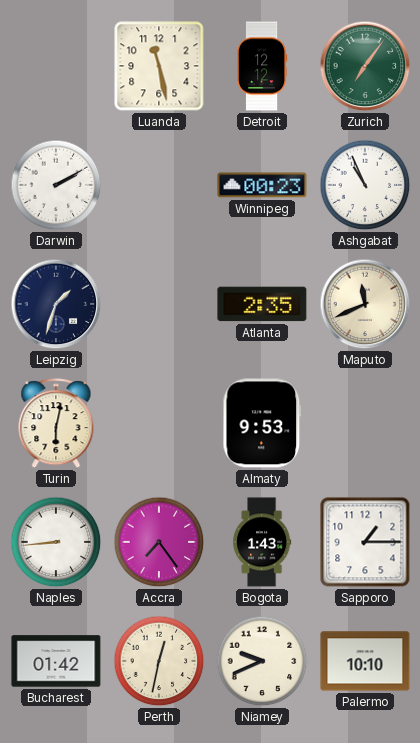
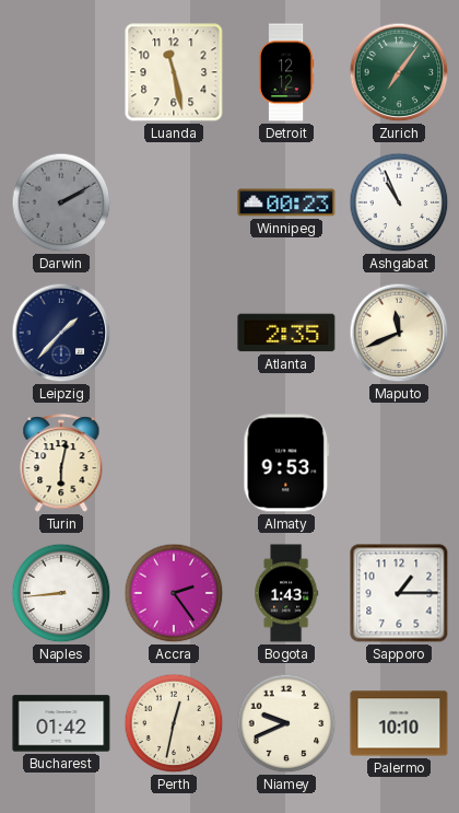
Darwin dial: white -> grey (61, 202)
Leipzig: 1:33 -> 1:37 (61, 333)
Accra: 7:24 -> 2:24 (174, 593)
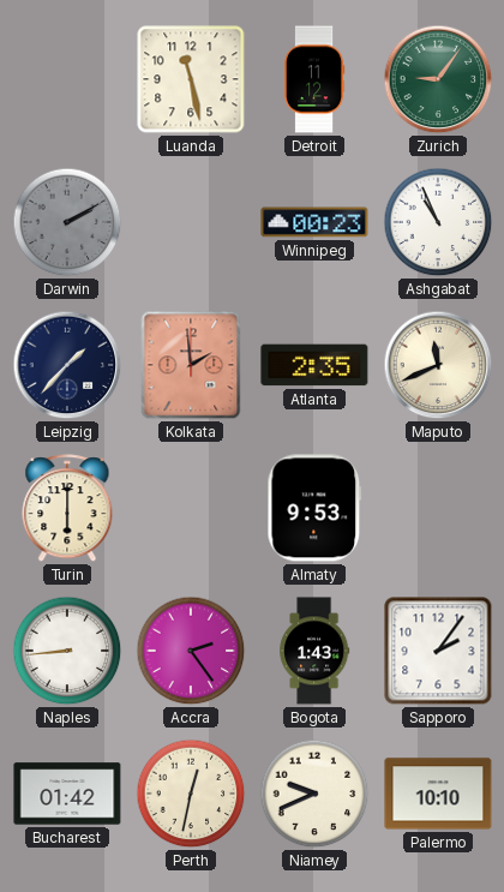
Detroit: 12:12 -> 11:12 (314, 79)
Zurich: 7:06 -> 9:06 (438, 79)
Kolkata: none -> 1:59 (191, 365)
Turin: 6:02 -> 6:00 (67, 509)
Sapporo: 1:15 -> 2:06 (438, 651)
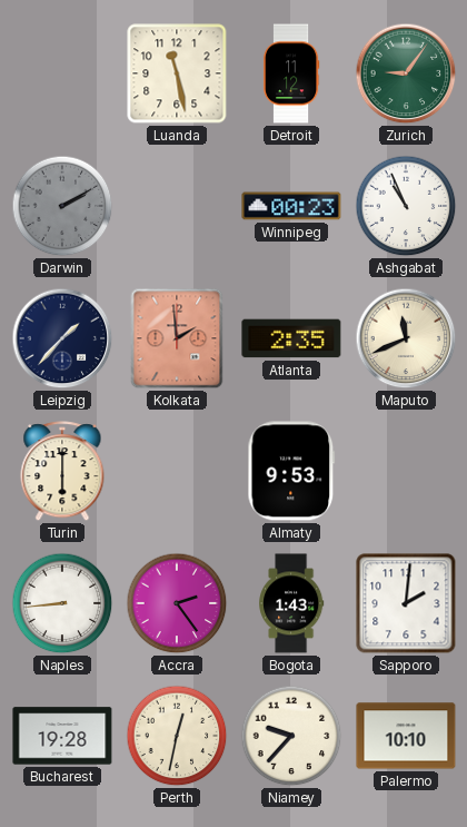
Sapporo: 2:06 -> 2:01 (406, 603)
Bucharest: 01:42 -> 19:28 (62, 736)
Niamey: 9:41 -> 9:37 (291, 736)
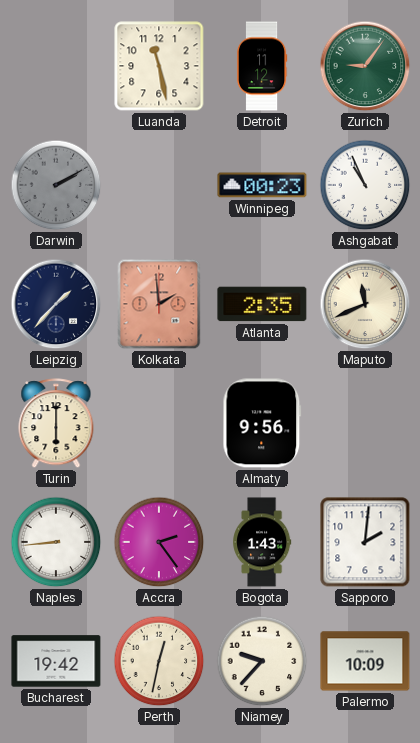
Almaty: 9:53 -> 9:56 (262, 423)
Bucharest: 19:28 -> 19:42 (56, 661)
Palermo: 10:10 -> 10:09 (365, 661)
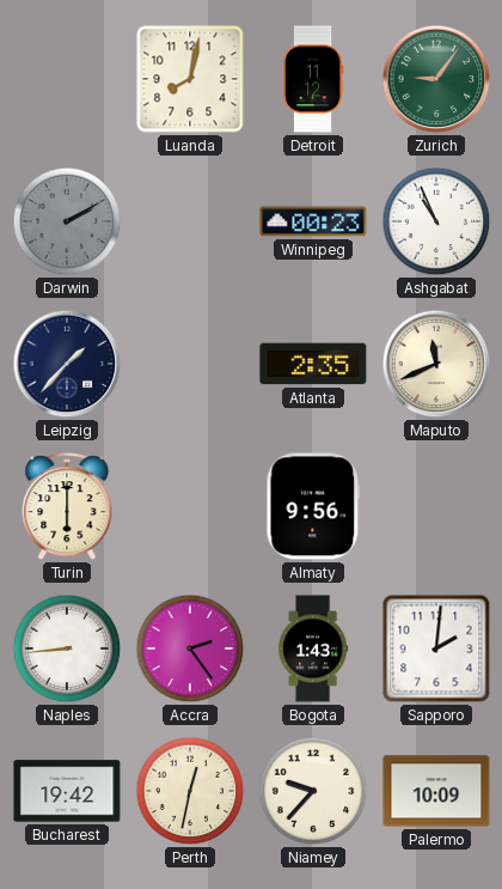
Luanda: 11:28 -> 8:02 (190, 79)
Kolkata: 1:59 -> none (159, 304)
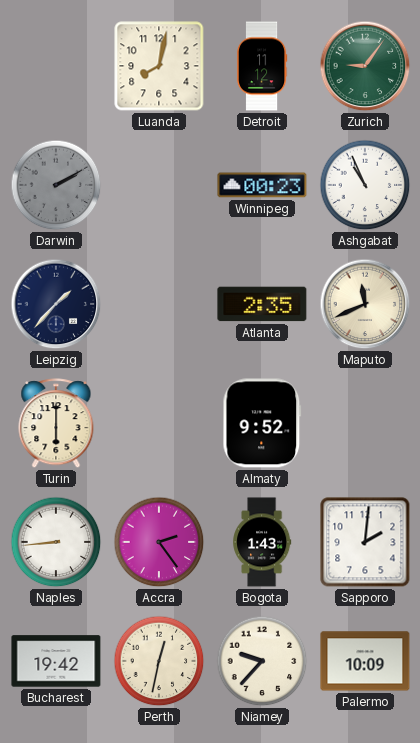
Almaty: 9:56 -> 9:52 (262, 423)
